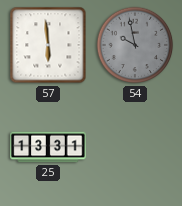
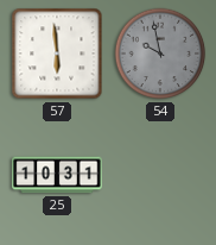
25: 13:31 -> 10:31 (57, 175)
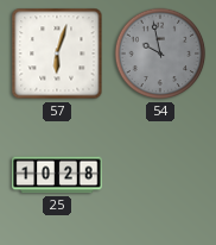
57: 5:59 -> 6:03 (57, 54)
25: 10:31 -> 10:28 (57, 175)
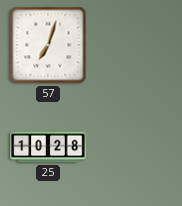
57: 6:03 -> 7:03 (48, 45)
54: 9:58 -> none (160, 54)
